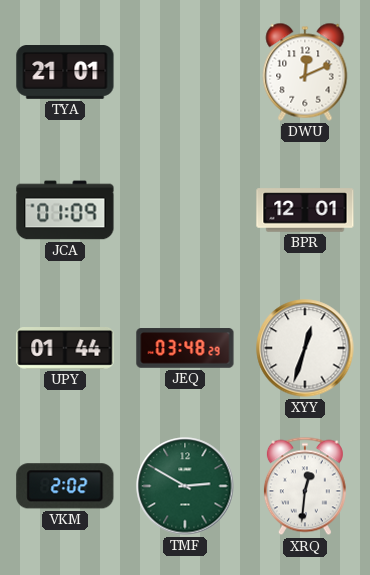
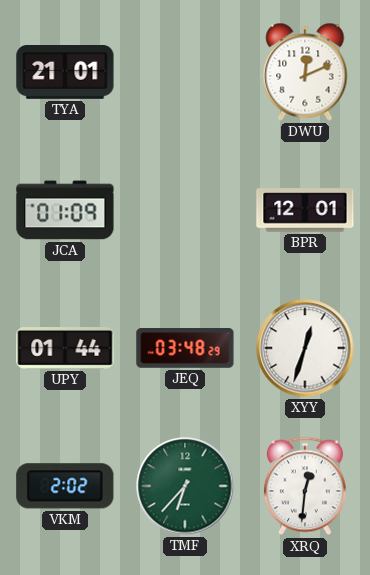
TMF: 2:50 -> 6:37 (185, 486)
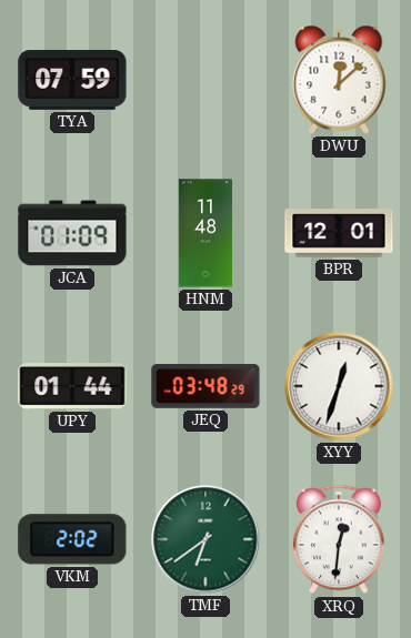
TYA: 21:01 -> 07:59 (72, 81)
DWU: 12:11 -> 12:08 (339, 80)
HNM: none -> 11:48 (204, 233)
TMF: 6:37 -> 6:39 (205, 539)
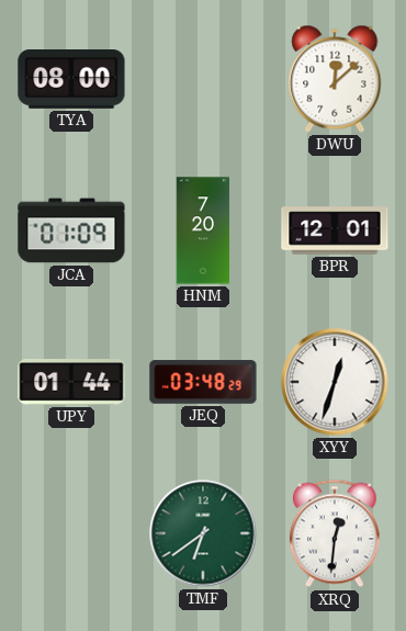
TYA: 07:59 -> 08:00 (71, 80)
HNM: 11:48 -> 7:20 (202, 230)
VKM: 2:02 -> none (72, 539)
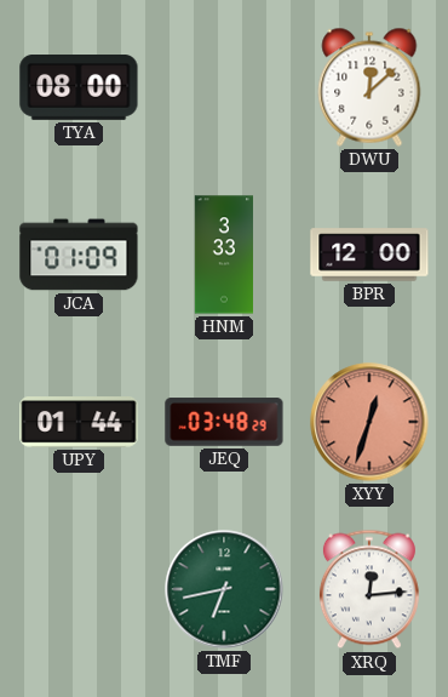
HNM: 7:20 -> 3:33 (223, 255)
BPR: 12:01 -> 12:00 (369, 255)
XYY dial: white -> salmon (369, 422)
TMF: 6:39 -> 6:43 (224, 589)
XRQ: 12:31 -> 12:14 (369, 589)
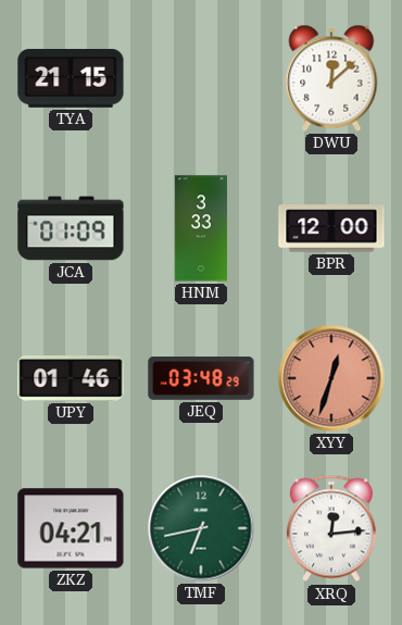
TYA: 08:00 -> 21:15 (71, 79)
UPY: 01:44 -> 01:46 (71, 378)
ZKZ: none -> 04:21 (71, 528)
